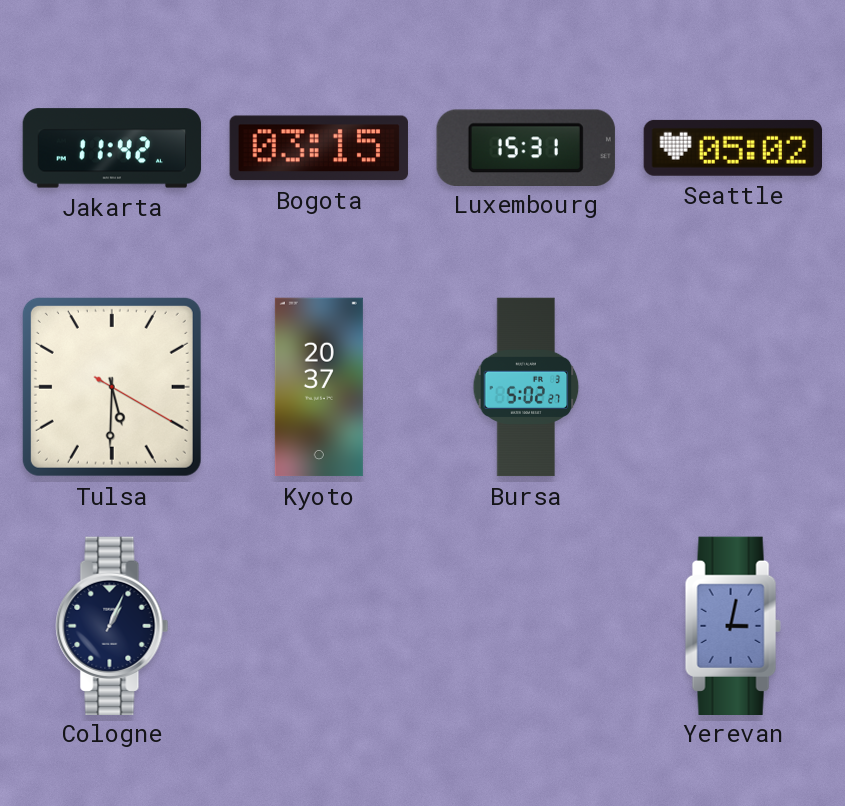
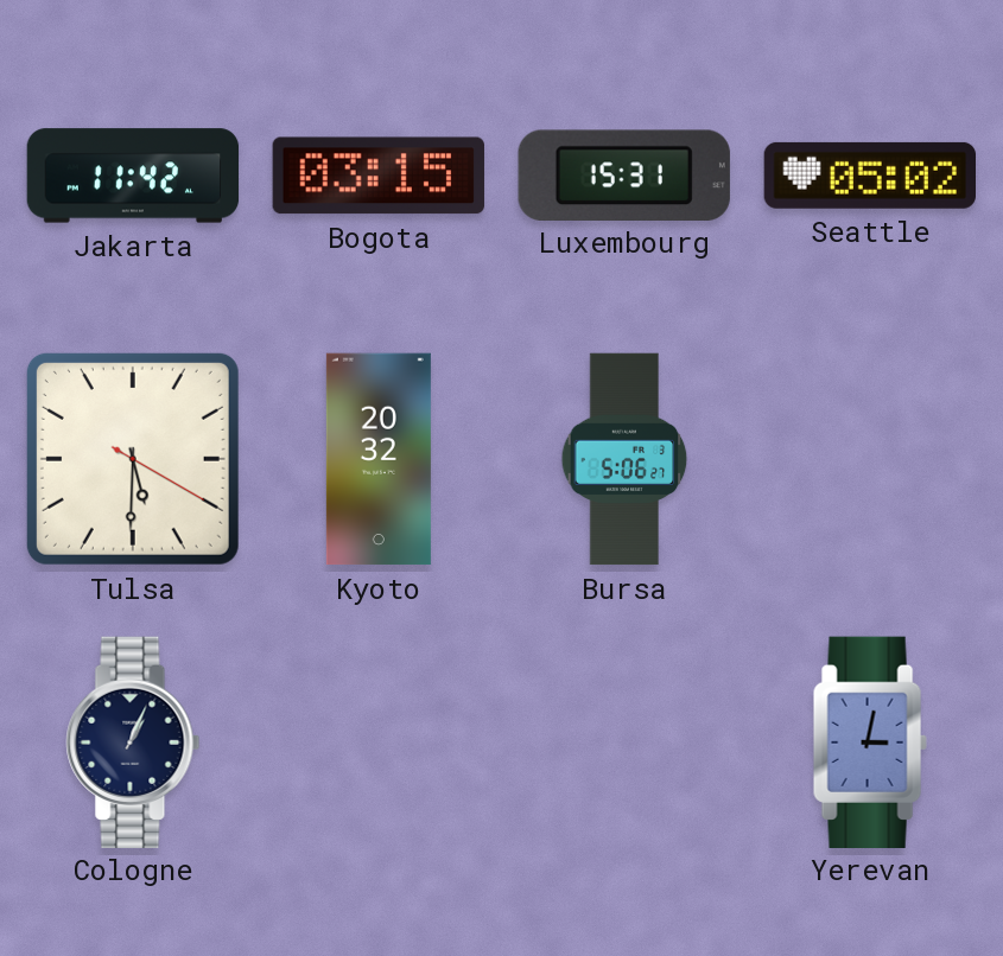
Kyoto: 20:37 -> 20:32 (379, 459)
Bursa: 5:02 -> 5:06 (624, 459)
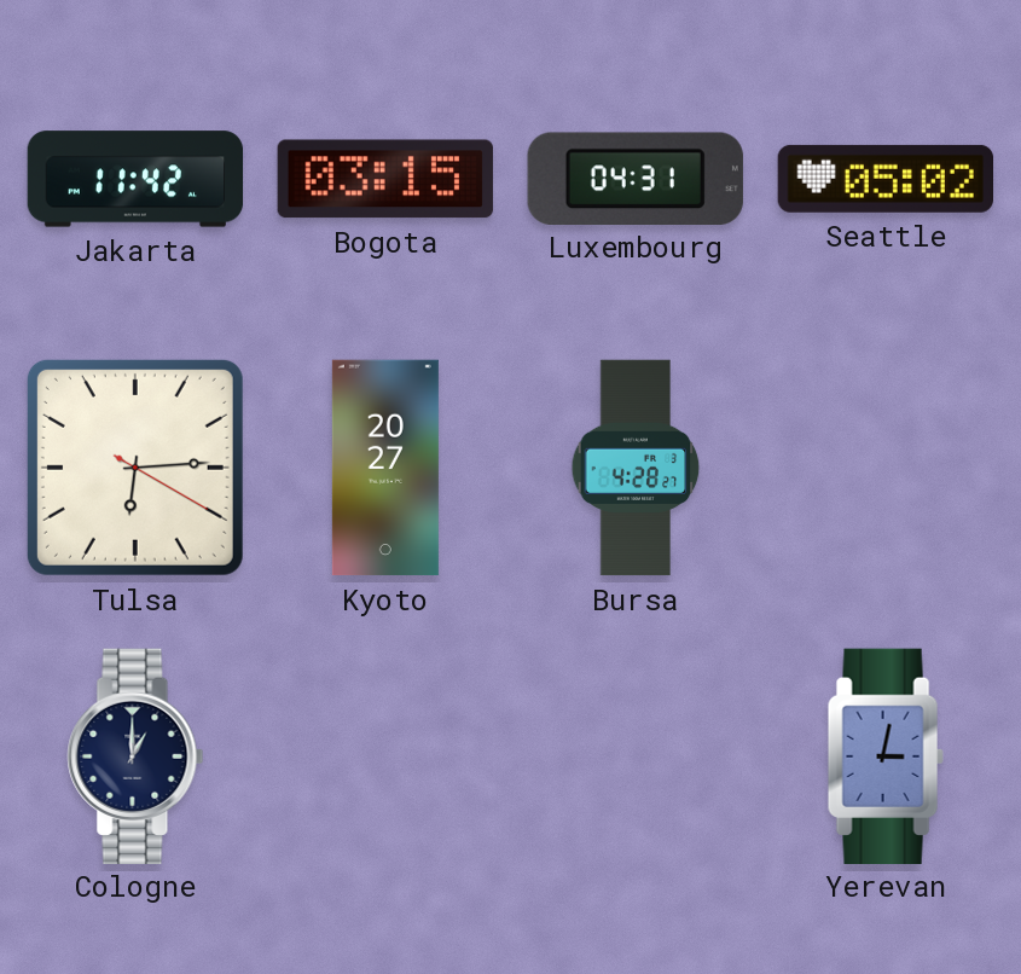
Luxembourg: 15:31 -> 04:31 (636, 178)
Tulsa: 5:30 -> 6:14 (135, 468)
Kyoto: 20:32 -> 20:27 (385, 468)
Bursa: 5:06 -> 4:28 (636, 468)
Cologne: 1:04 -> 1:00 (135, 755)
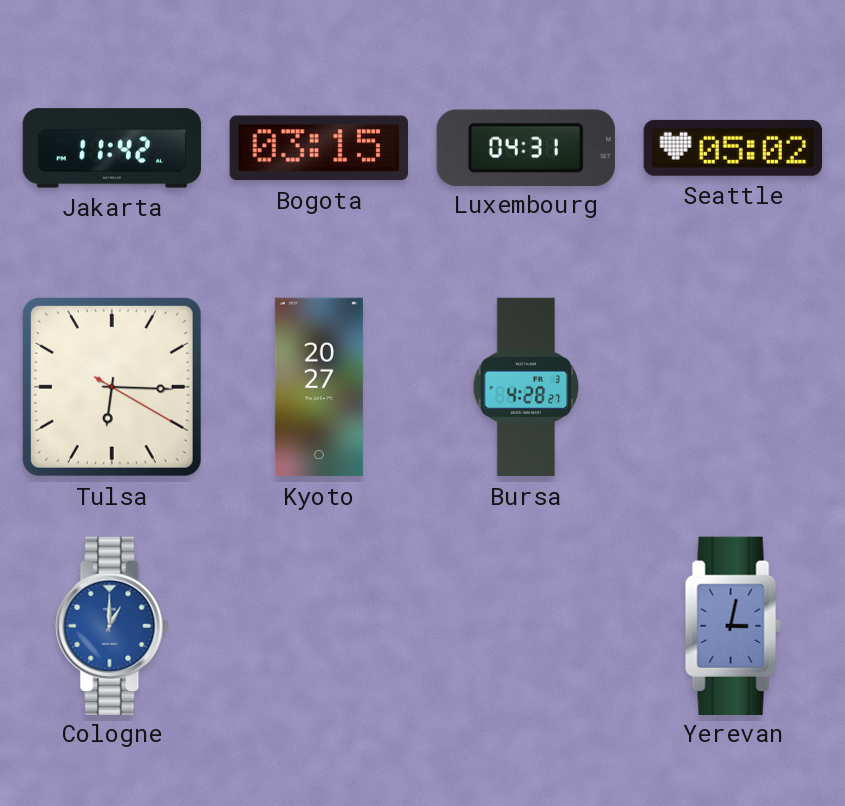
Tulsa: 6:14 -> 6:15 (112, 387)
Cologne dial: navy -> blue (112, 625)
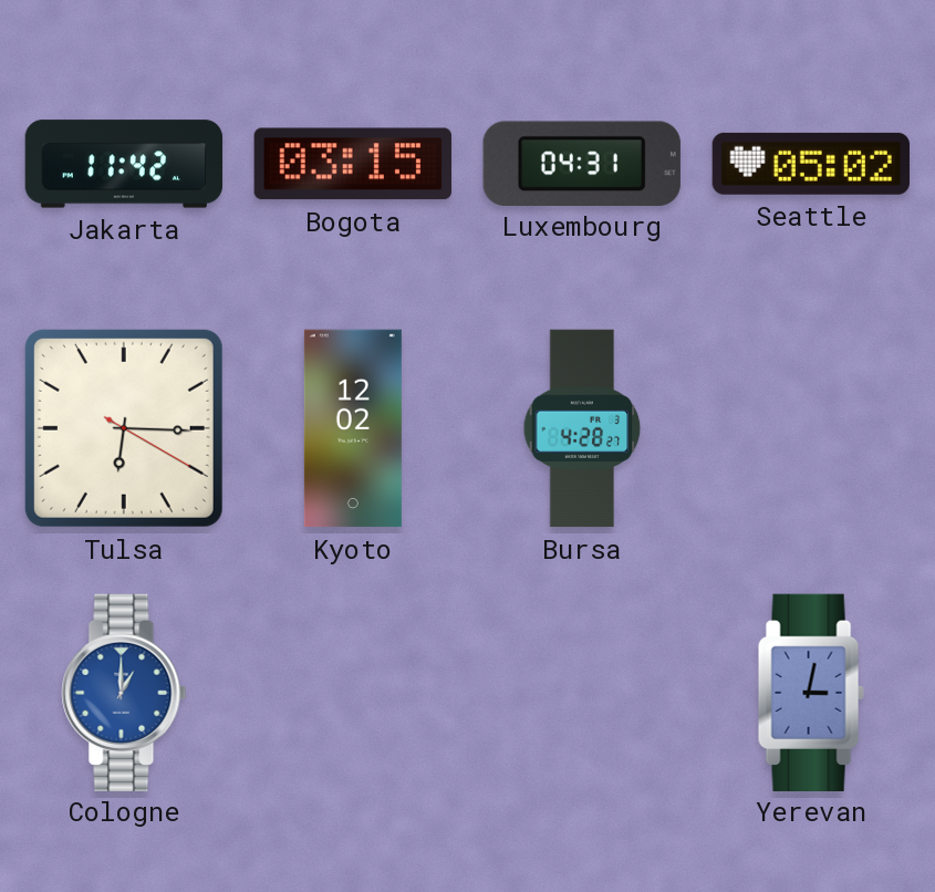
Kyoto: 20:27 -> 12:02 (353, 428)
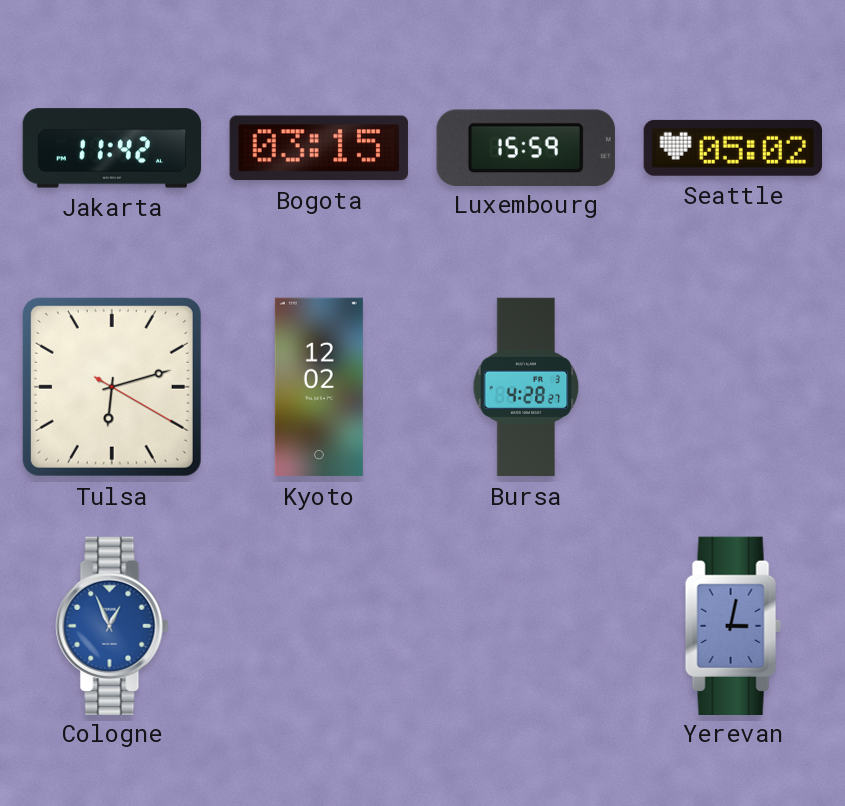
Luxembourg: 04:31 -> 15:59 (526, 147)
Tulsa: 6:15 -> 6:12 (112, 387)
Cologne: 1:00 -> 12:56 (112, 625)
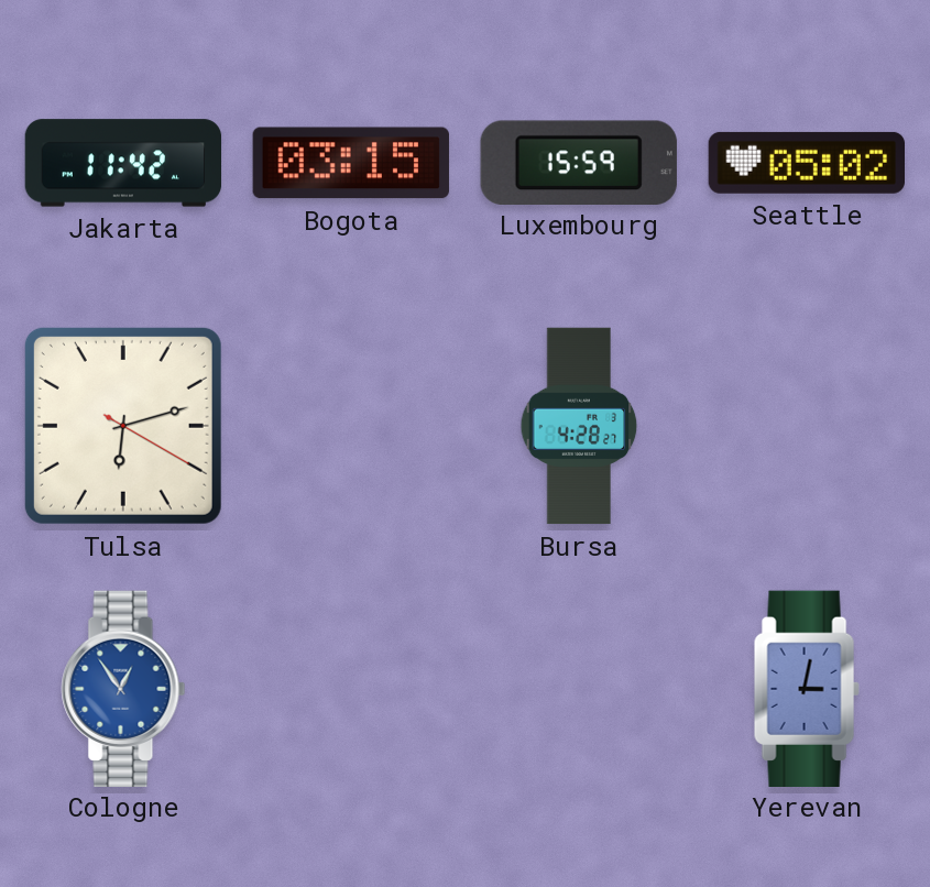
Kyoto: 12:02 -> none (319, 387)
Cologne: 12:56 -> 12:54 (123, 688)
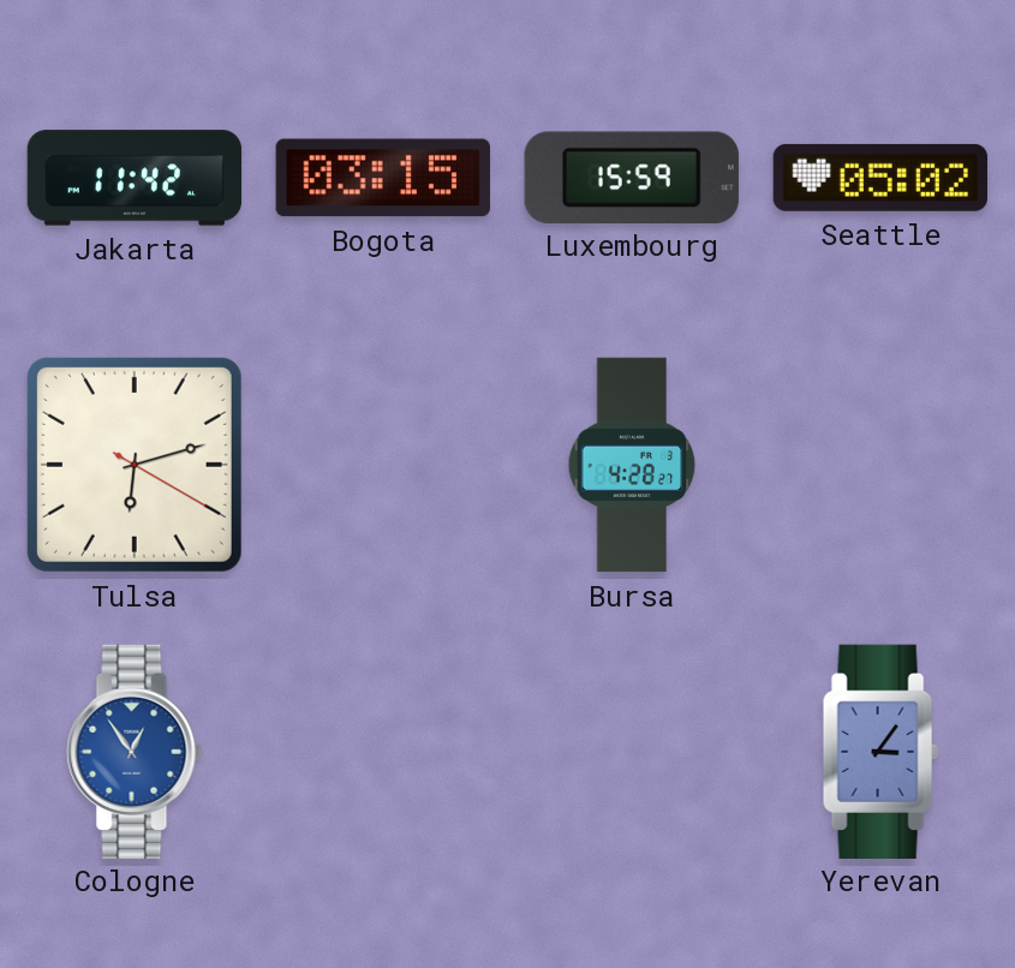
Yerevan: 3:02 -> 3:06 (880, 751)
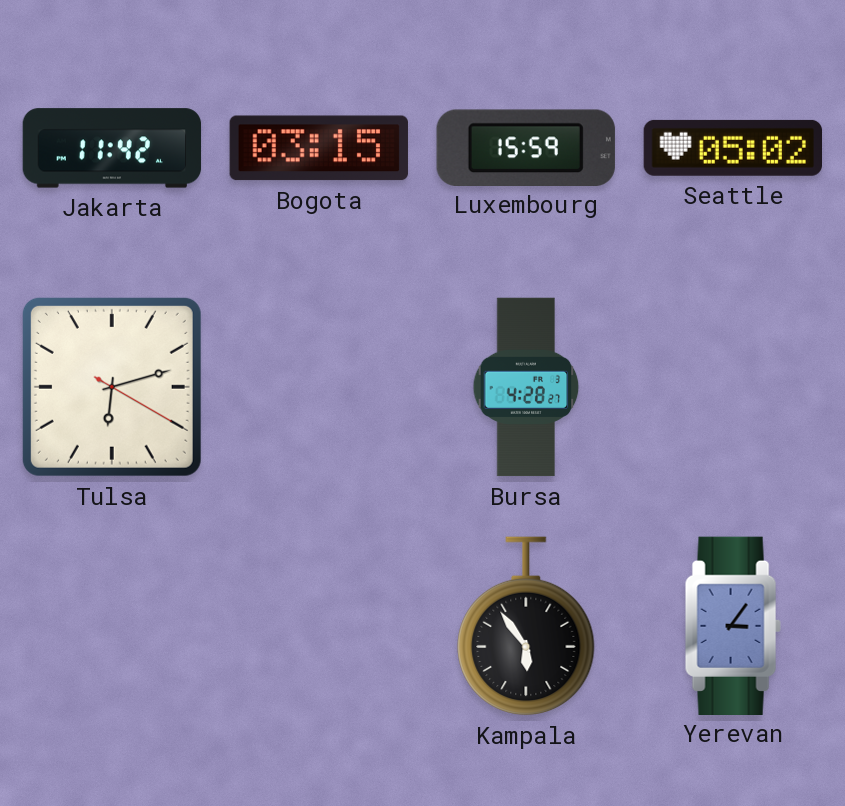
Cologne: 12:54 -> none (135, 751)
Kampala: none -> 5:54 (526, 626)
